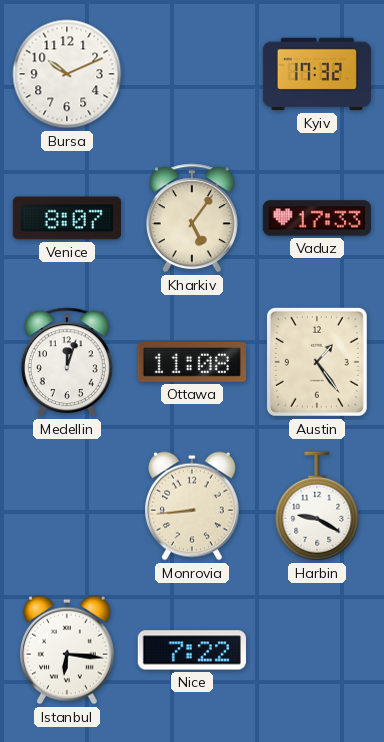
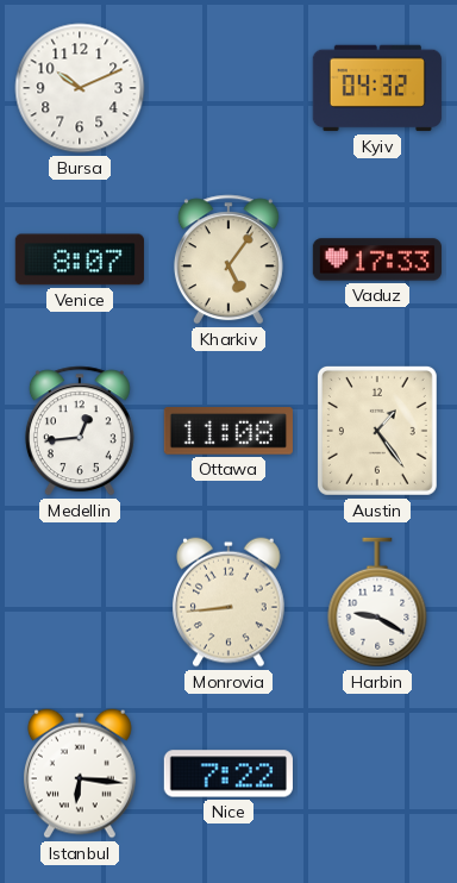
Kyiv: 17:32 -> 04:32 (377, 88)
Medellin: 12:03 -> 12:44 (80, 431)
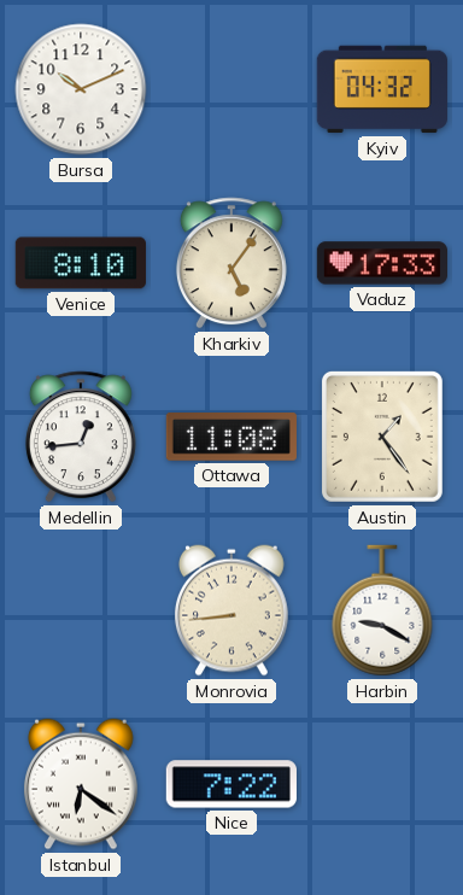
Venice: 8:07 -> 8:10 (81, 263)
Istanbul: 6:16 -> 6:21 (81, 784)
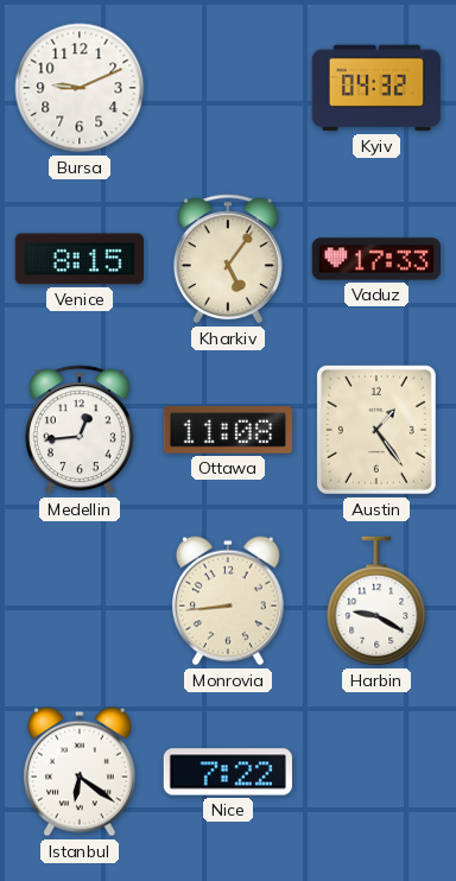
Bursa: 10:11 -> 9:11 (80, 88)
Venice: 8:10 -> 8:15 (80, 259)
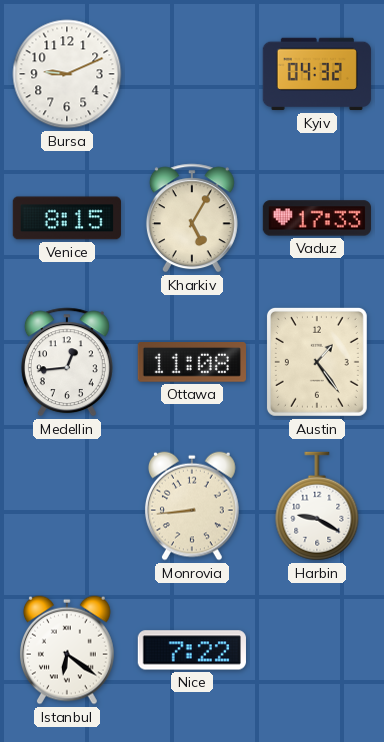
Kharkiv: 5:06 -> 5:05 (192, 218)
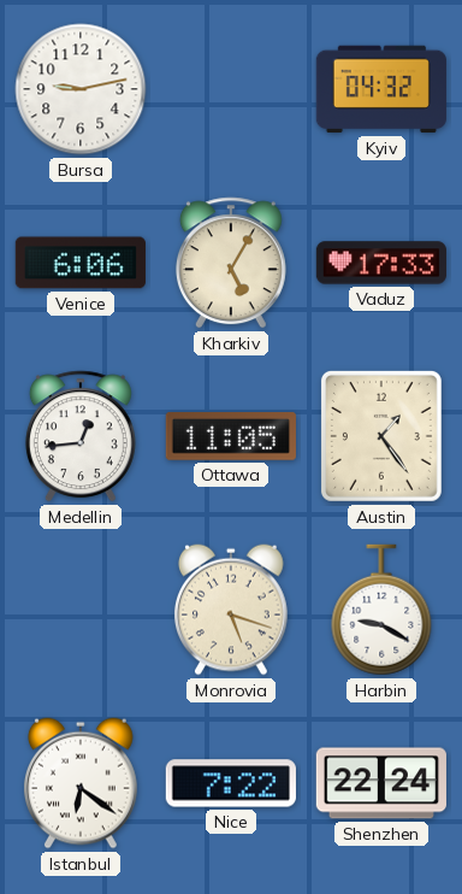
Bursa: 9:11 -> 9:13 (81, 89)
Venice: 8:15 -> 6:06 (81, 263)
Ottawa: 11:08 -> 11:05 (231, 437)
Monrovia: 8:44 -> 5:18 (231, 610)
Shenzhen: none -> 22:24 (381, 783)
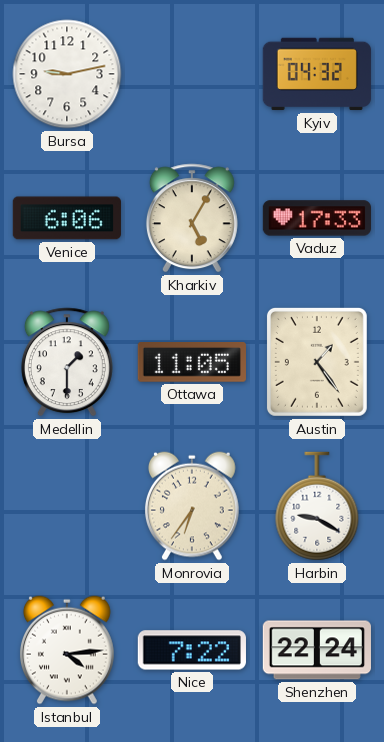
Medellin: 12:44 -> 1:30 (67, 362)
Monrovia: 5:18 -> 6:36 (192, 506)
Istanbul: 6:21 -> 4:14 (67, 650)
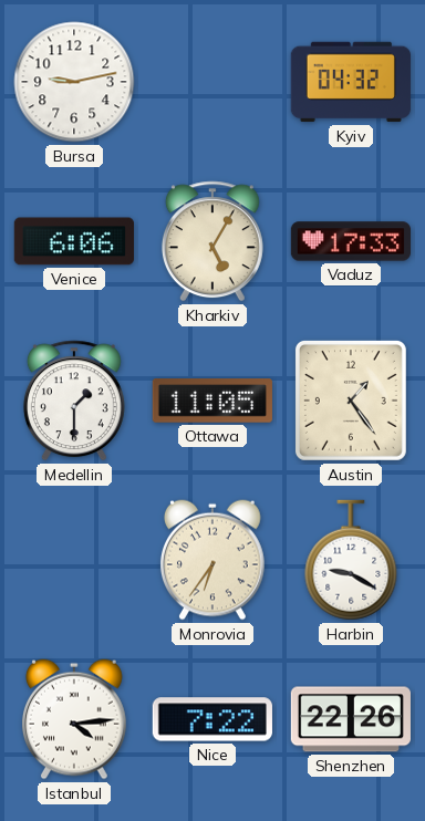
Shenzhen: 22:24 -> 22:26 (351, 719)
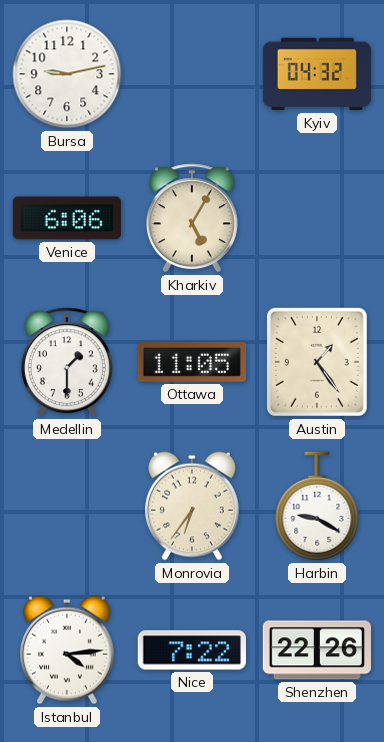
Vaduz: 17:33 -> none (350, 241)
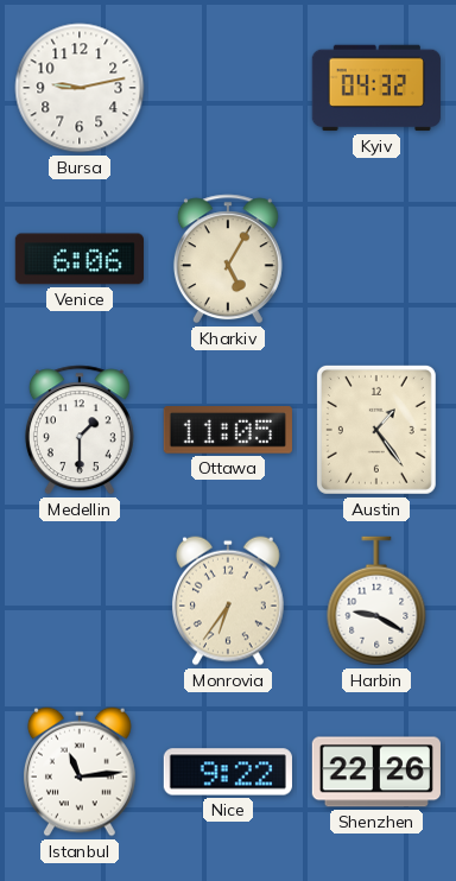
Istanbul: 4:14 -> 11:14 (80, 772)
Nice: 7:22 -> 9:22 (228, 772)
